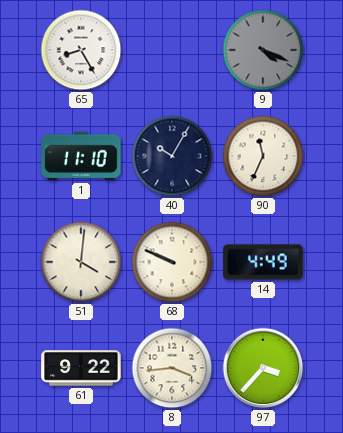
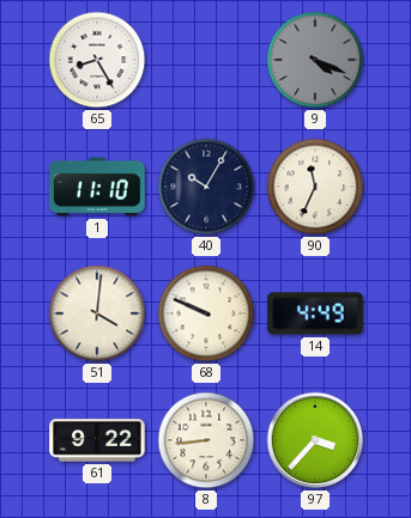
8: 3:44 -> 8:44 (206, 440)
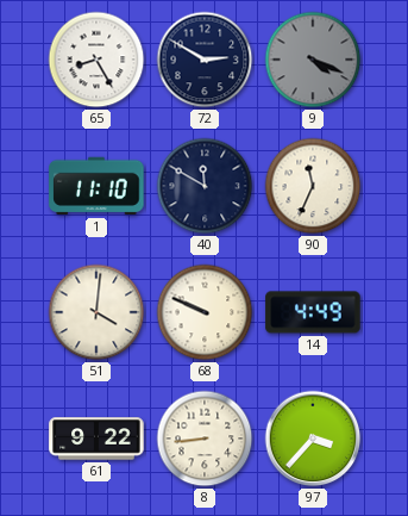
72: none -> 2:50 (205, 60)
40: 10:05 -> 11:50 (205, 186)
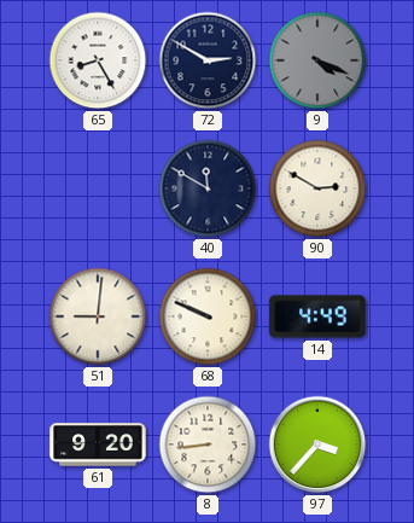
1: 11:10 -> none (96, 186)
90: 11:34 -> 2:50 (317, 188)
51: 4:01 -> 9:01 (98, 316)
61: 9:22 -> 9:20 (98, 444)
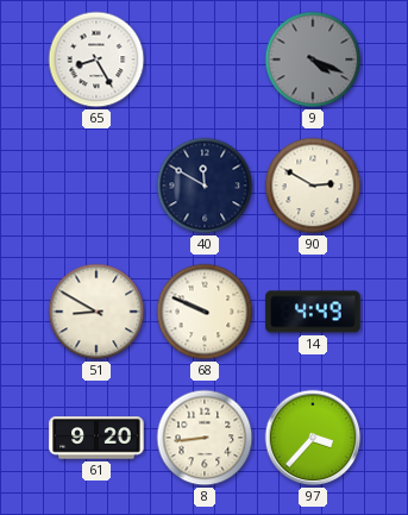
72: 2:50 -> none (208, 60)
51: 9:01 -> 8:50 (96, 312)
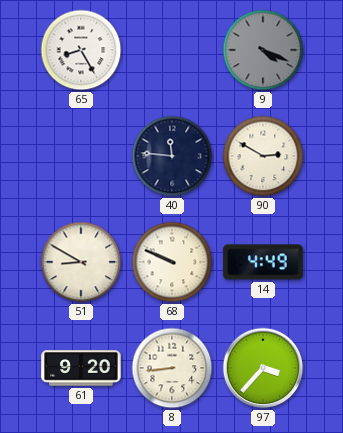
40: 11:50 -> 11:46 (172, 156)
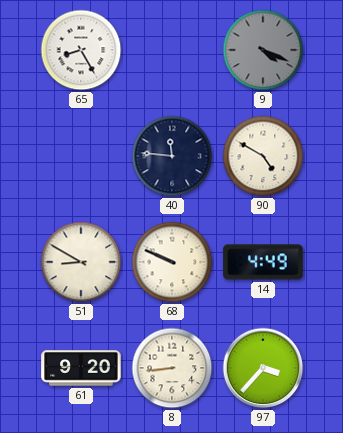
90: 2:50 -> 4:50 (263, 156)
